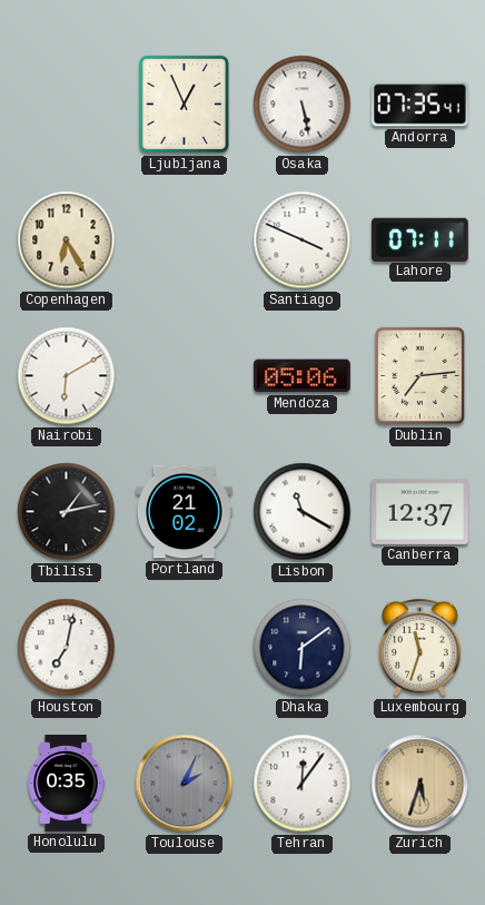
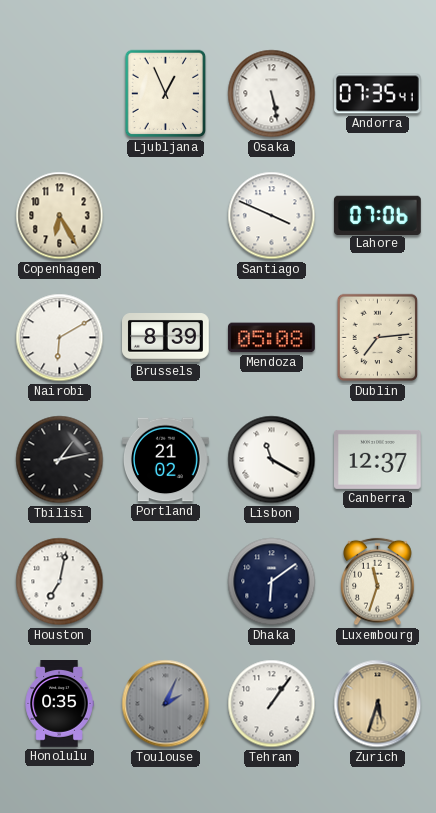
Lahore: 07:11 -> 07:06 (377, 215)
Brussels: none -> 8:39 (166, 338)
Mendoza: 05:06 -> 05:08 (272, 338)
Tehran: 12:06 -> 1:06 (272, 704)
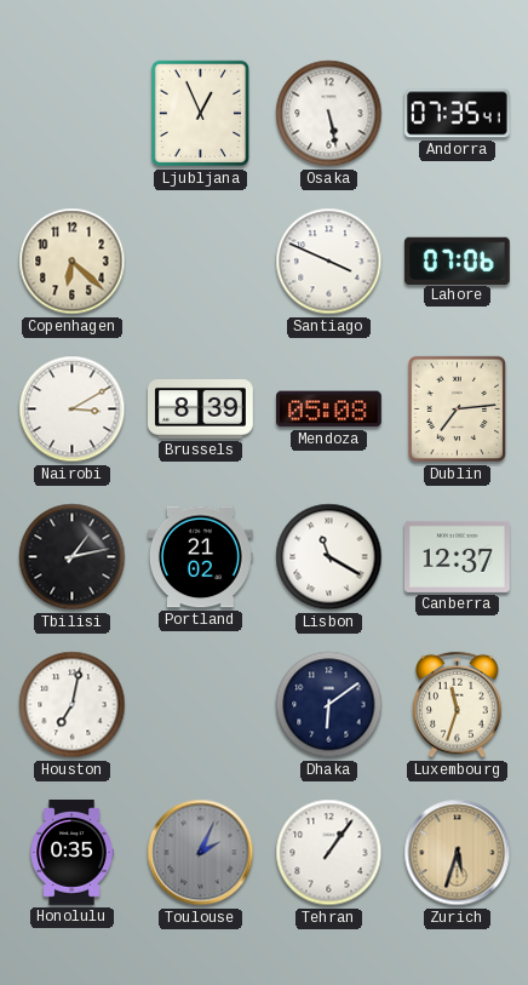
Copenhagen: 6:25 -> 6:22 (73, 262)
Nairobi: 6:10 -> 3:10 (73, 410)
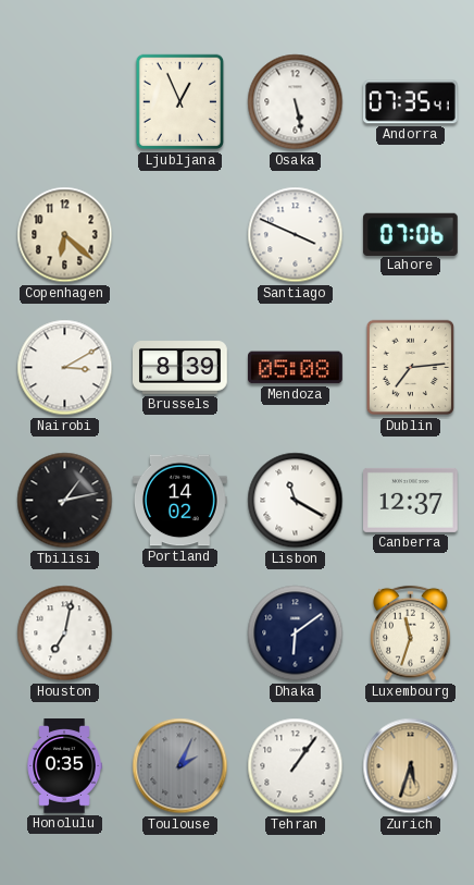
Portland: 21:02 -> 14:02 (180, 501)
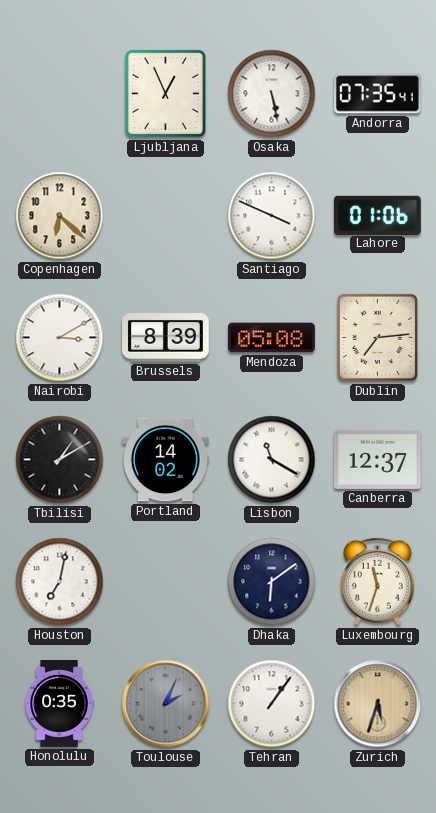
Lahore: 07:06 -> 01:06 (377, 215)
Tbilisi: 1:13 -> 1:10 (60, 460)
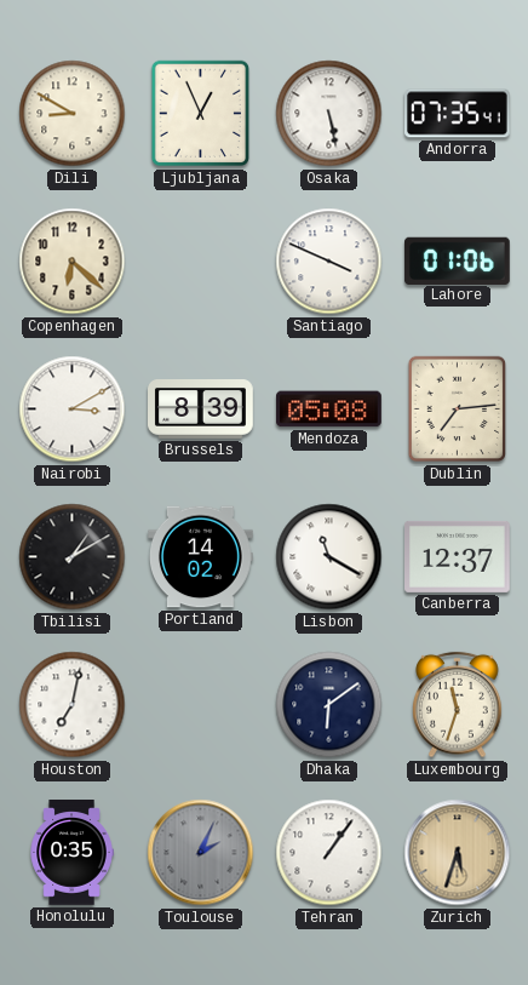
Dili: none -> 8:50 (73, 114)
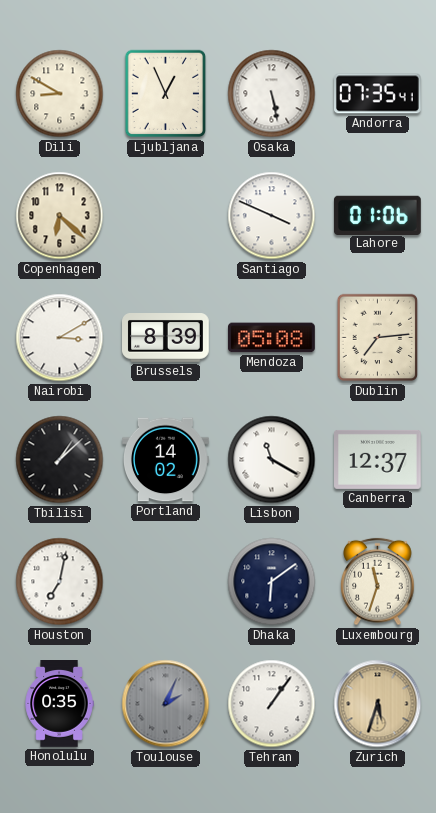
Tbilisi: 1:10 -> 1:08 (60, 460)
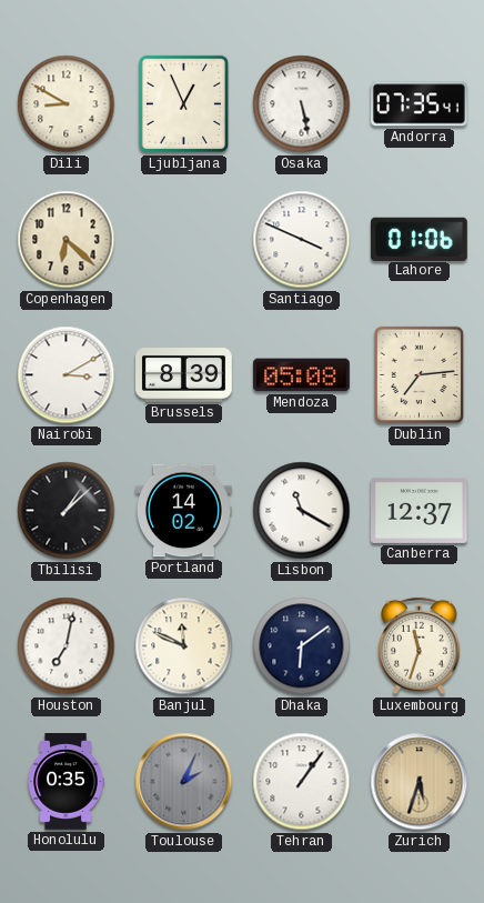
Banjul: none -> 11:49 (184, 646)
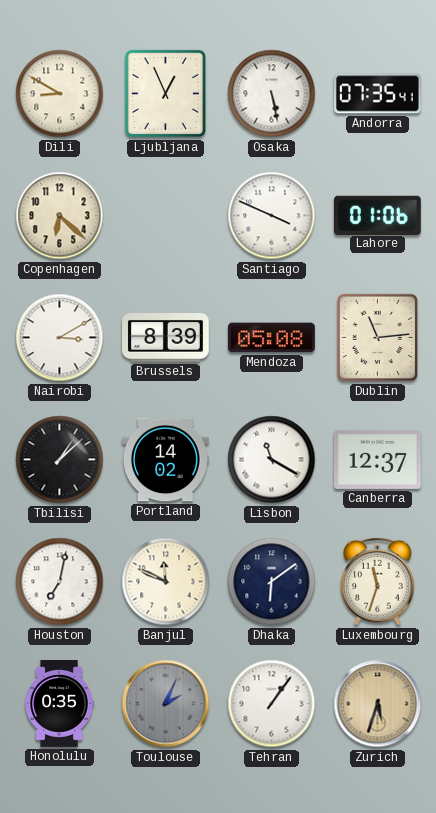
Dublin: 7:14 -> 11:14 (378, 338)
